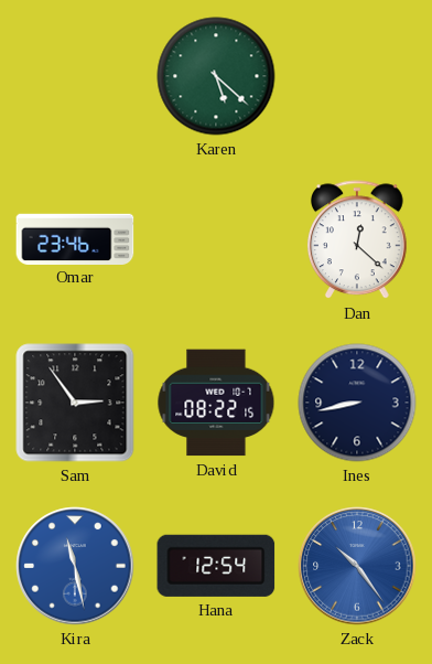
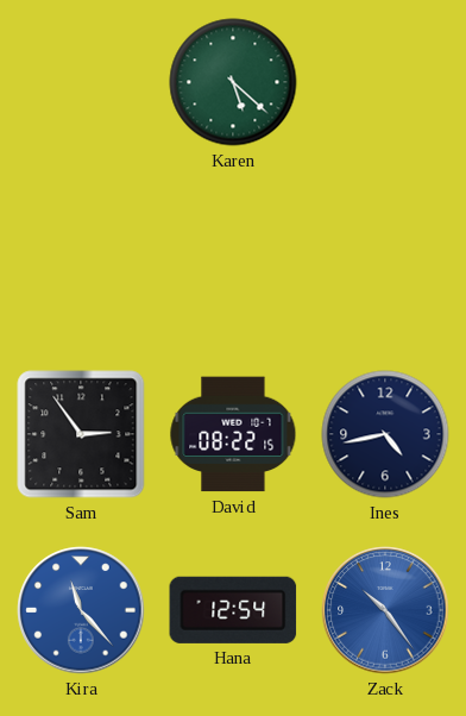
Omar: 23:46 -> none (75, 238)
Dan: 12:22 -> none (357, 240)
Ines: 8:43 -> 4:43 (385, 434)
Kira: 11:28 -> 11:23 (81, 610)
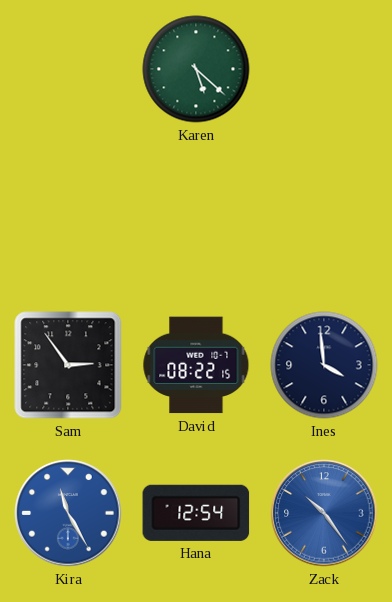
Ines: 4:43 -> 3:59 (324, 365)
Kira: 11:23 -> 11:25 (68, 513)
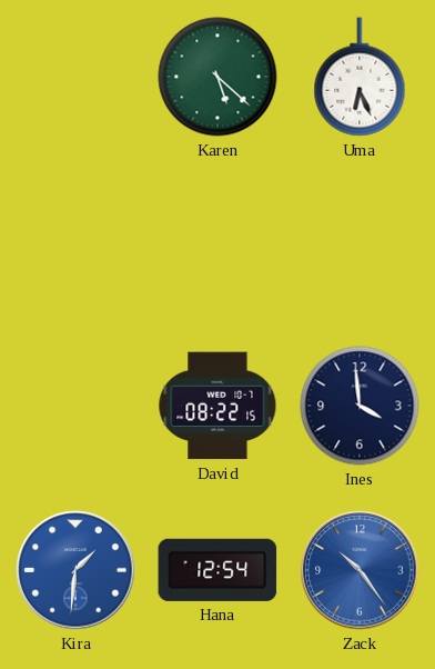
Uma: none -> 6:26 (360, 77)
Sam: 2:54 -> none (68, 365)
Kira: 11:25 -> 1:31 (75, 570)
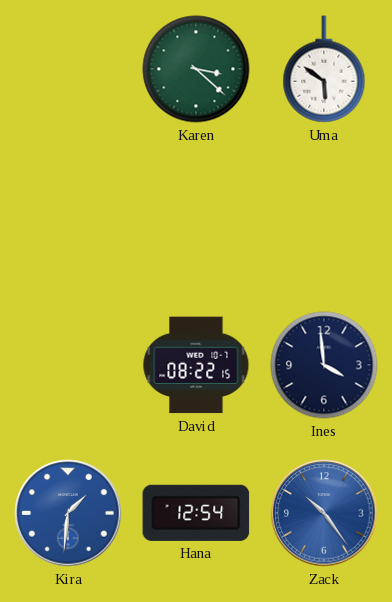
Karen: 5:22 -> 3:22 (196, 69)
Uma: 6:26 -> 5:51 (324, 69)
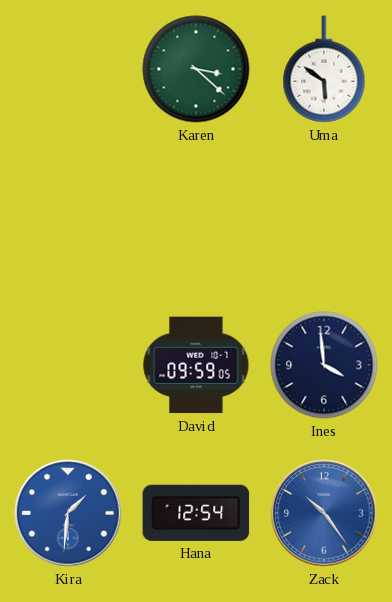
David: 08:22 -> 09:59 (196, 365)
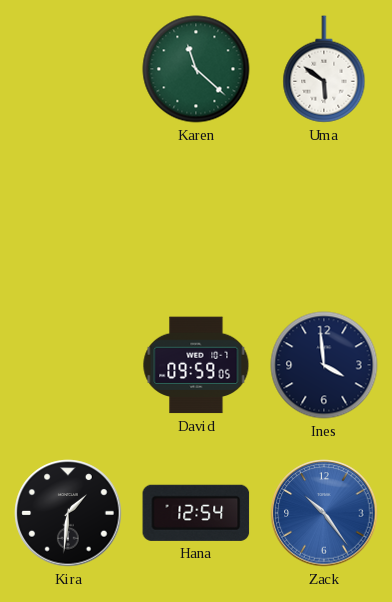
Karen: 3:22 -> 11:22 (196, 69)
Kira dial: blue -> black (68, 513)
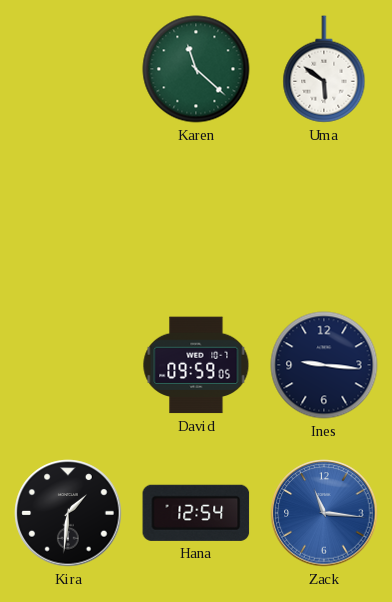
Ines: 3:59 -> 9:16 (324, 365)
Zack: 10:24 -> 11:16 (324, 513)
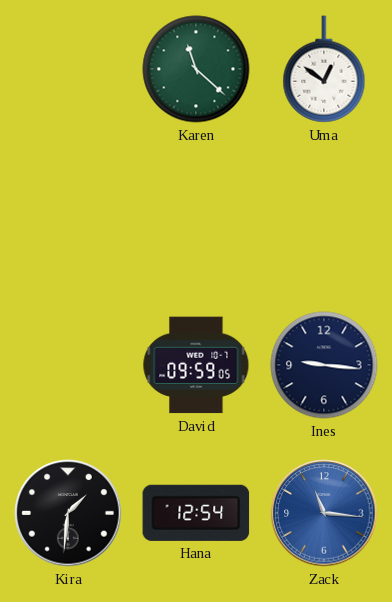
Uma: 5:51 -> 12:51 (324, 69)
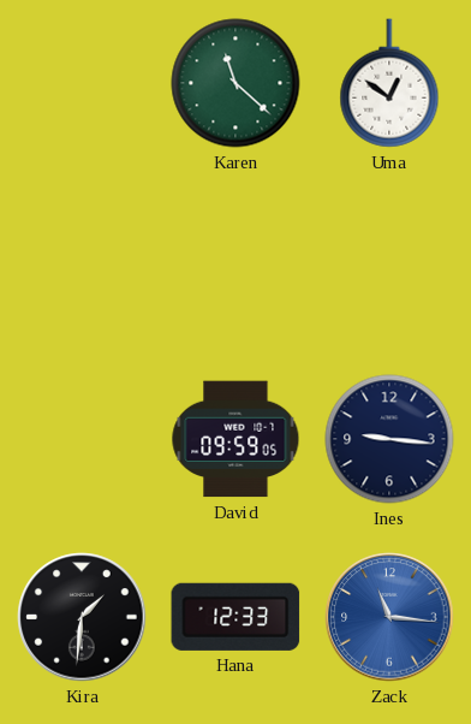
Hana: 12:54 -> 12:33 (235, 617)
